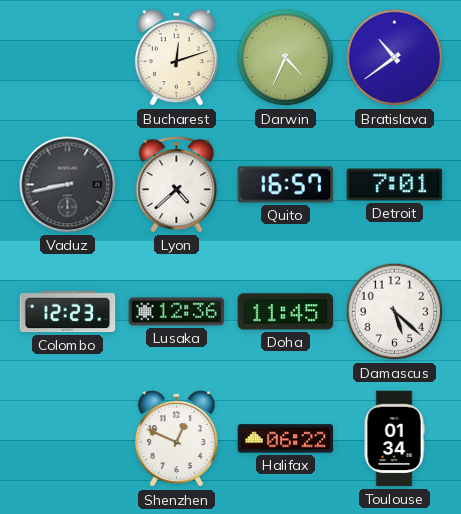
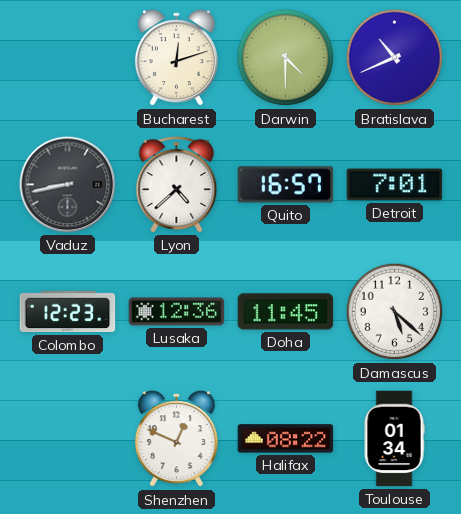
Darwin: 4:34 -> 4:30 (286, 58)
Bratislava: 10:39 -> 10:41 (395, 58)
Halifax: 06:22 -> 08:22 (286, 439)
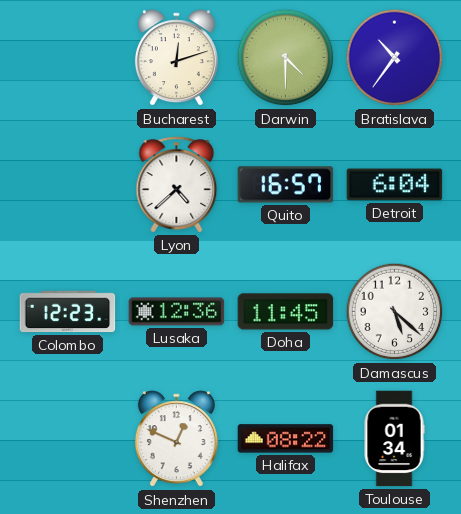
Bratislava: 10:41 -> 10:36 (395, 58)
Vaduz: 8:43 -> none (68, 185)
Detroit: 7:01 -> 6:04 (395, 185)
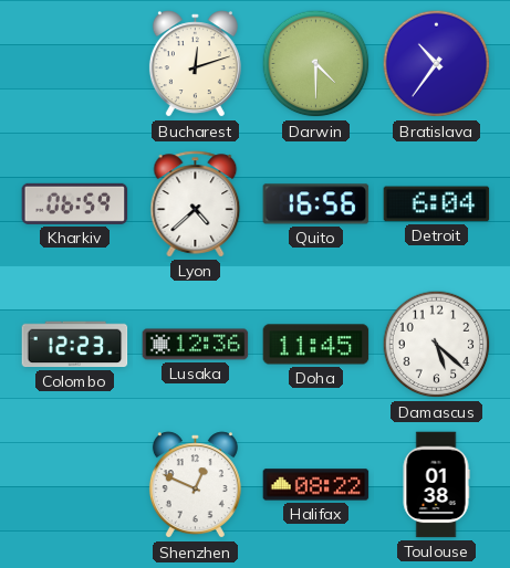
Kharkiv: none -> 06:59 (75, 203)
Quito: 16:57 -> 16:56 (316, 204)
Toulouse: 01:34 -> 01:38 (436, 485)
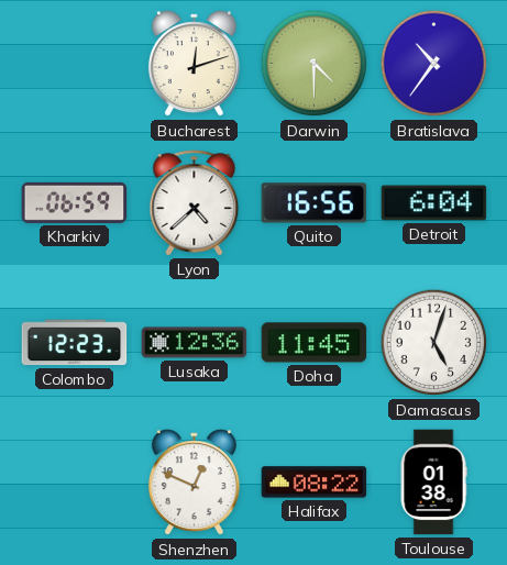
Damascus: 5:22 -> 5:03 (434, 343)
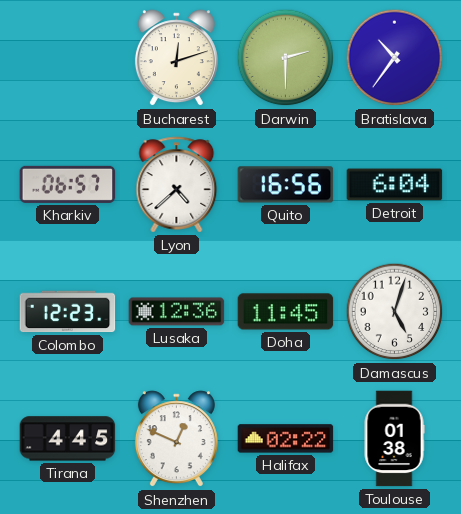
Darwin: 4:30 -> 2:30 (286, 58)
Kharkiv: 06:59 -> 06:57 (68, 184)
Tirana: none -> 4:45 (68, 439)
Halifax: 08:22 -> 02:22 (286, 439)
